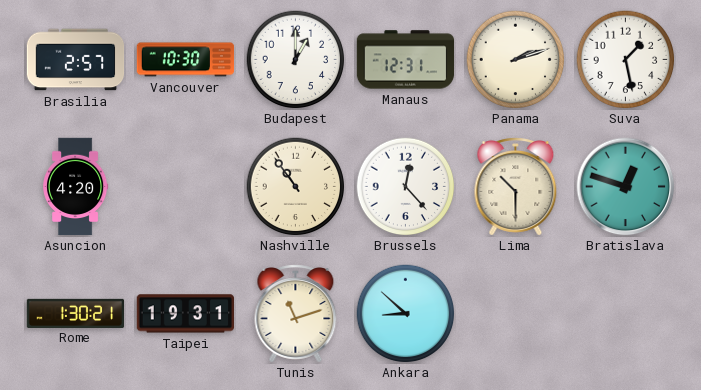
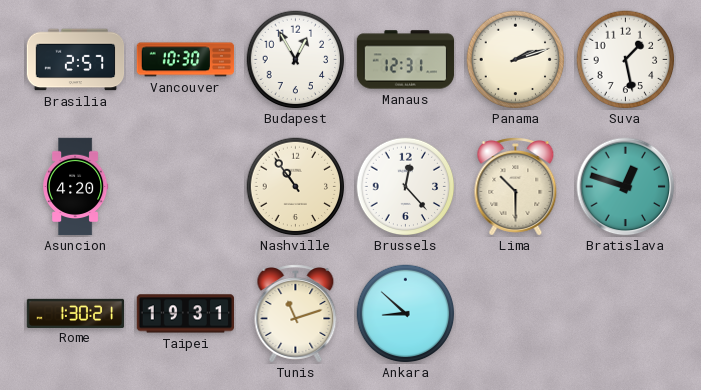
Budapest: 1:00 -> 12:55 (296, 60)
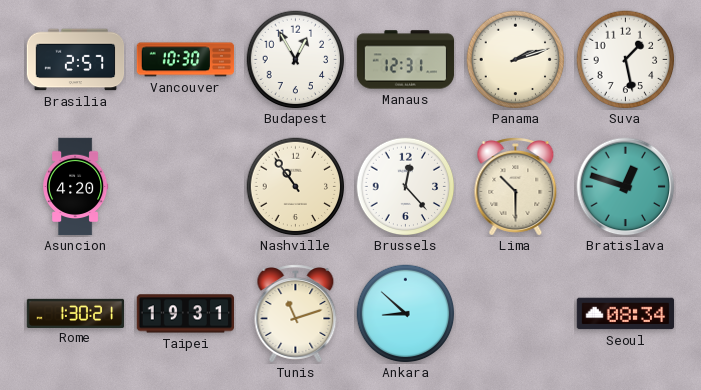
Seoul: none -> 08:34 (626, 314)
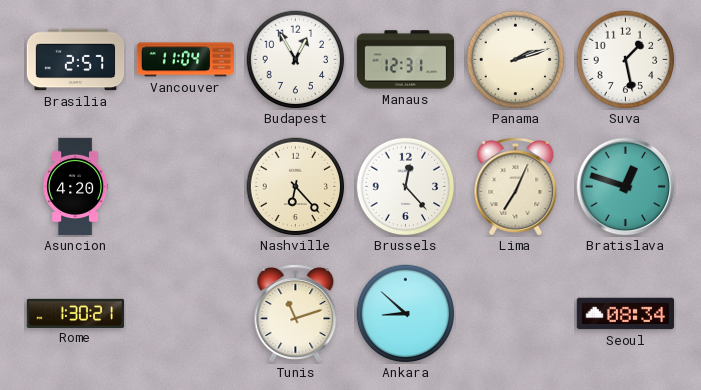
Vancouver: 10:30 -> 11:04 (186, 60)
Nashville: 10:54 -> 6:23 (296, 187)
Lima: 10:30 -> 7:04 (516, 187)
Taipei: 19:31 -> none (186, 314)
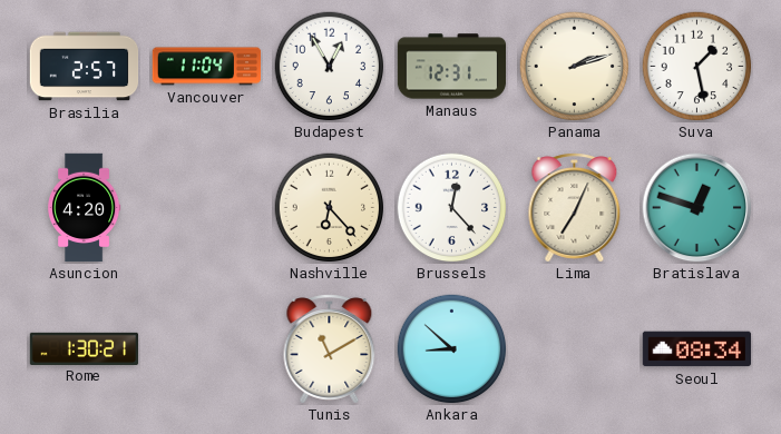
Tunis: 11:12 -> 11:10 (330, 349)
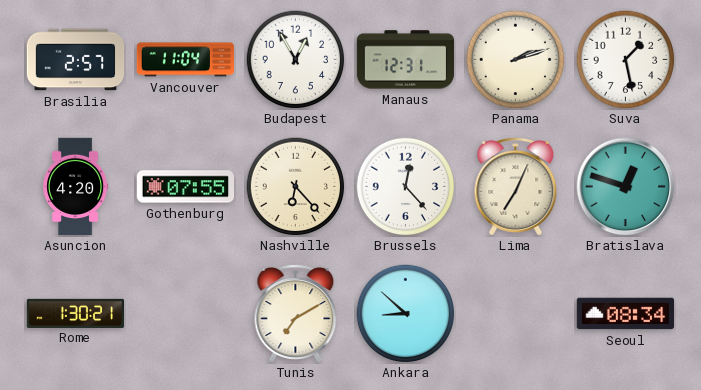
Gothenburg: none -> 07:55 (185, 187)
Tunis: 11:10 -> 7:10 (296, 314)
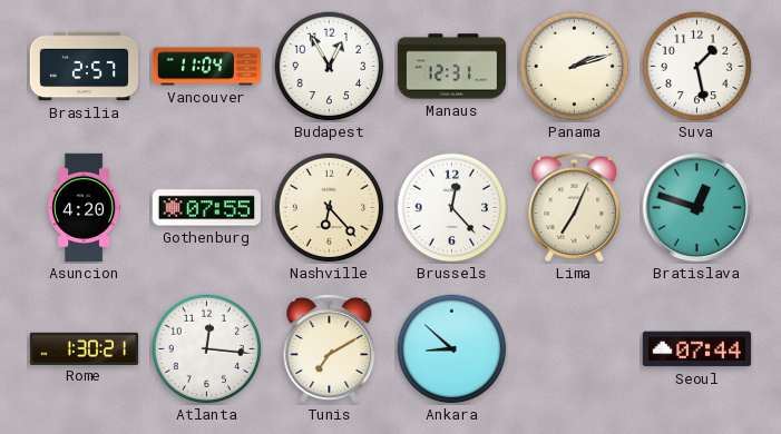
Atlanta: none -> 12:16 (207, 349)
Seoul: 08:34 -> 07:44 (697, 349)
